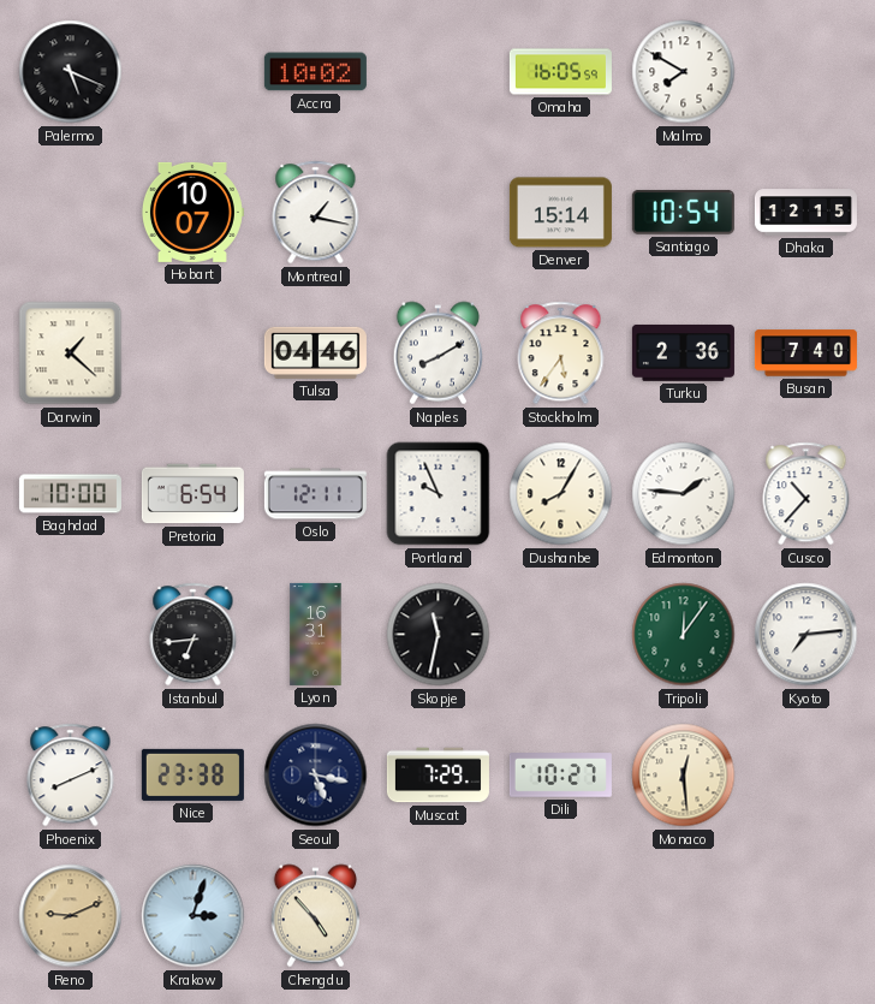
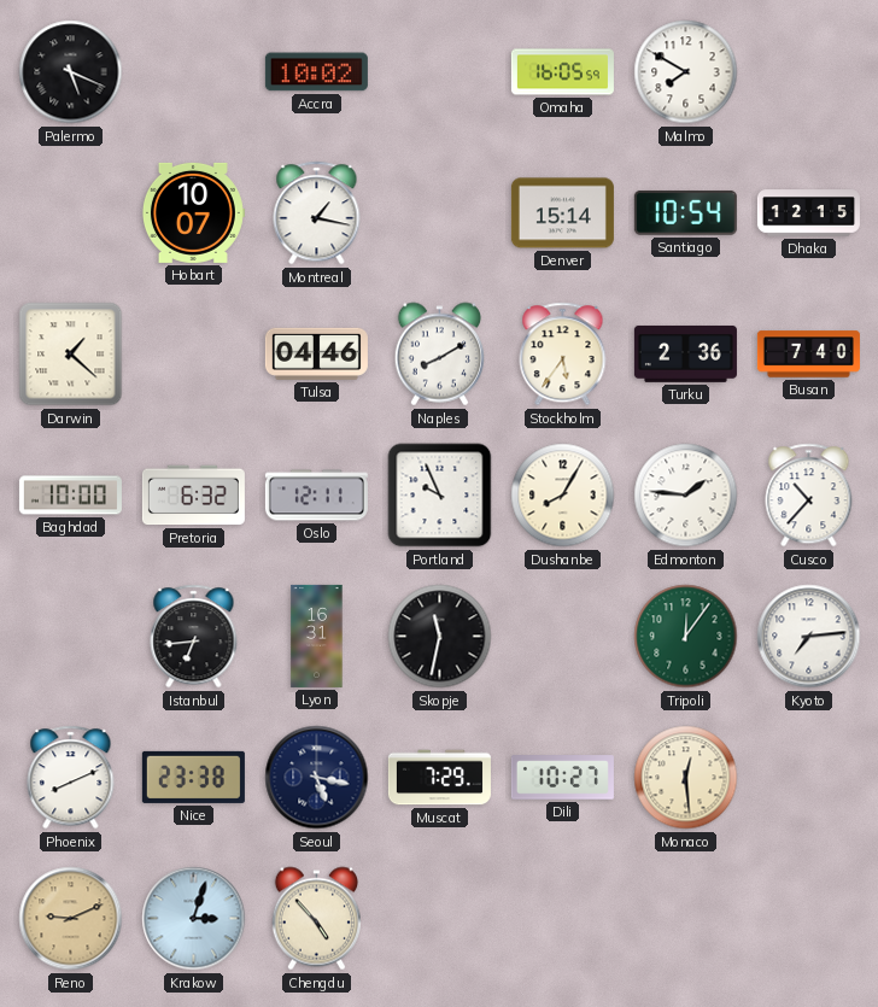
Pretoria: 6:54 -> 6:32 (193, 496)
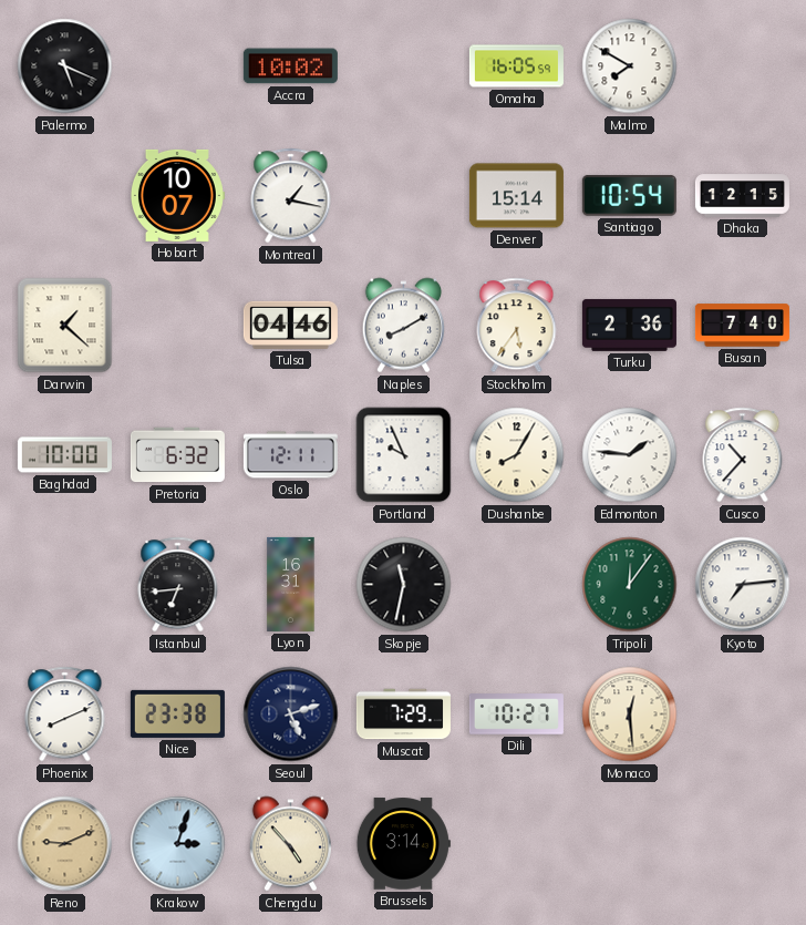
Seoul: 5:17 -> 5:12 (291, 715)
Brussels: none -> 3:14 (403, 844)
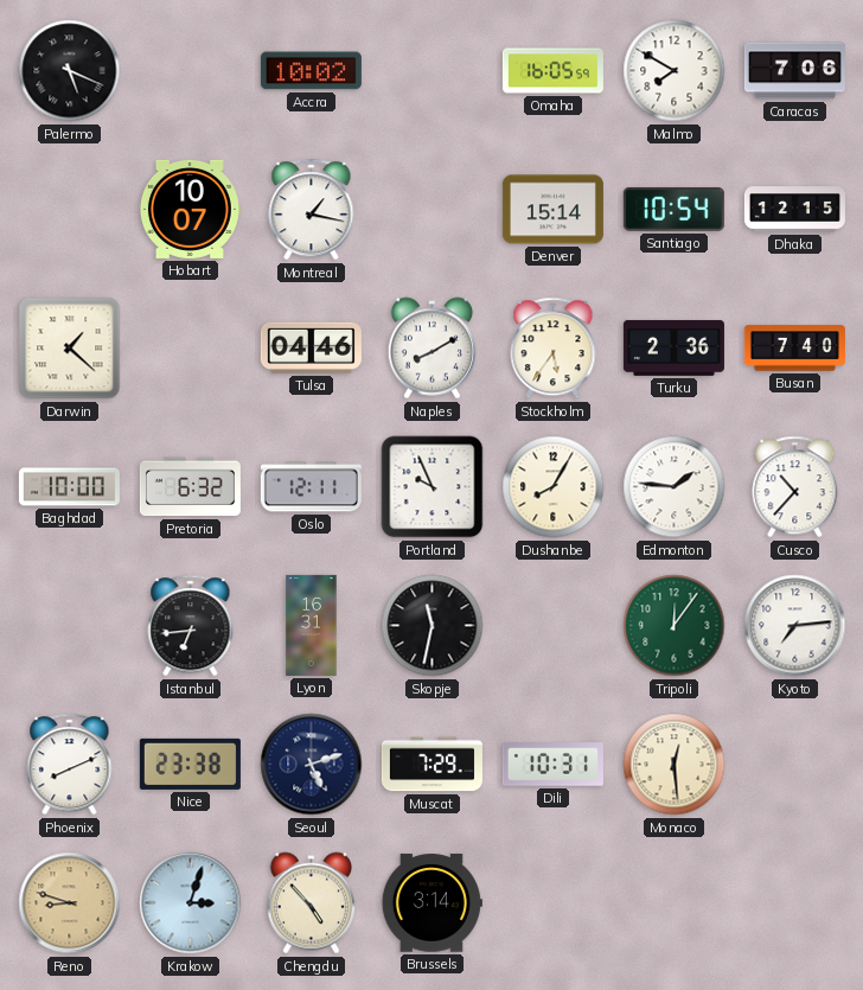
Caracas: none -> 7:06 (794, 71)
Dili: 10:27 -> 10:31 (552, 765)
Reno: 9:11 -> 8:48 (70, 903)
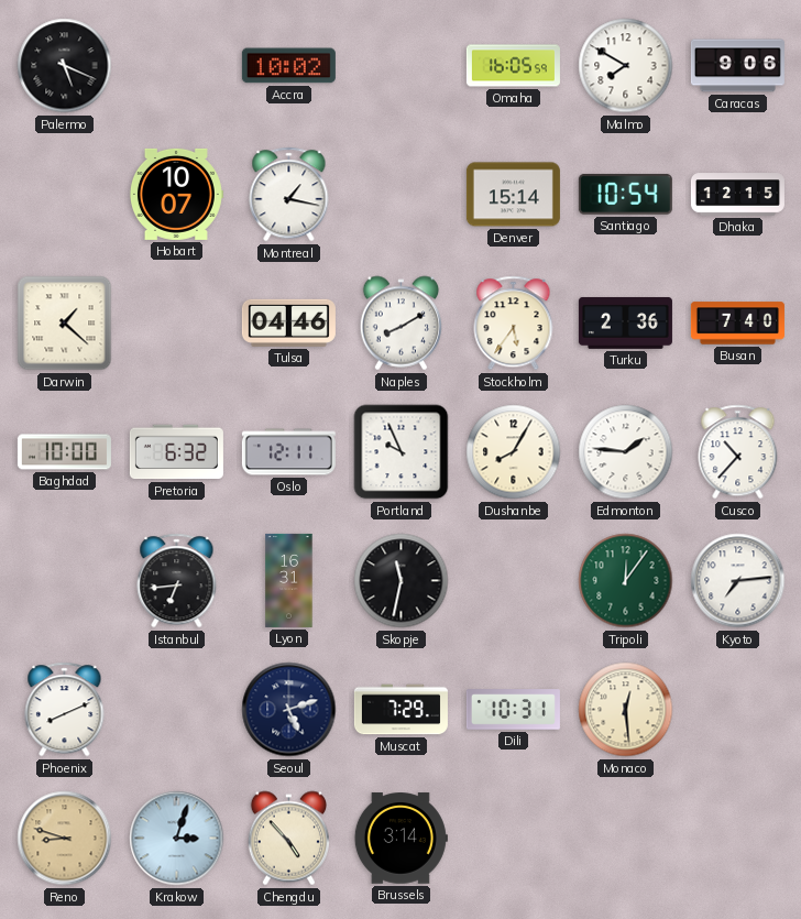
Caracas: 7:06 -> 9:06 (737, 66)
Nice: 23:38 -> none (190, 764)
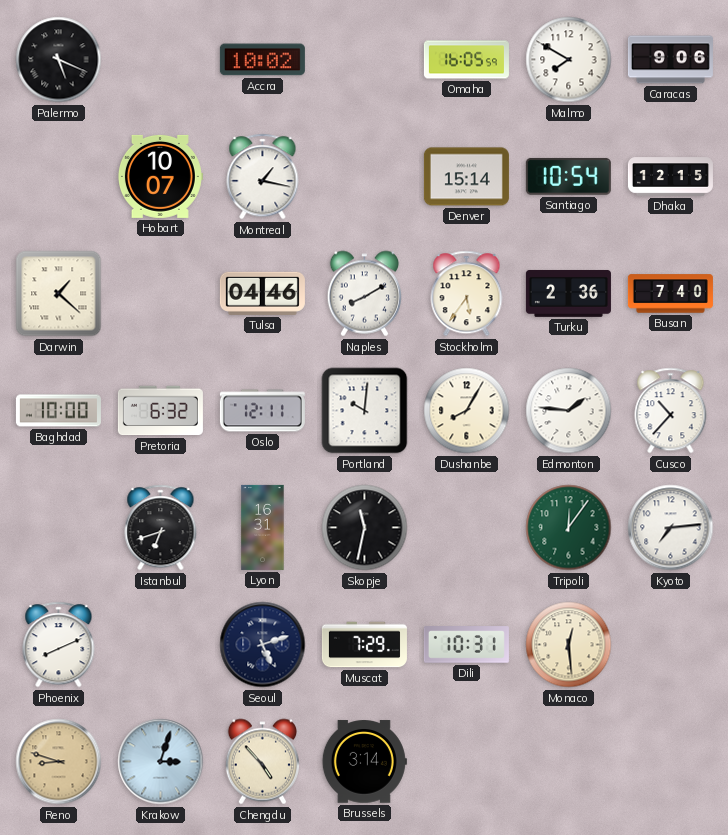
Portland: 9:56 -> 10:01 (365, 411)
Istanbul: 6:44 -> 6:42 (161, 528)
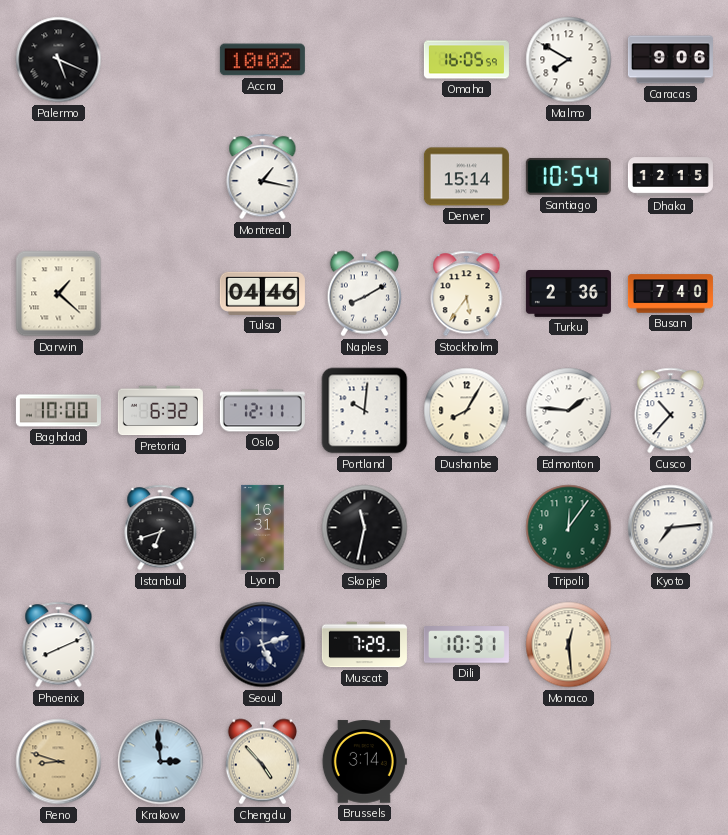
Hobart: 10:07 -> none (160, 176)
Krakow: 3:03 -> 2:59 (161, 762)
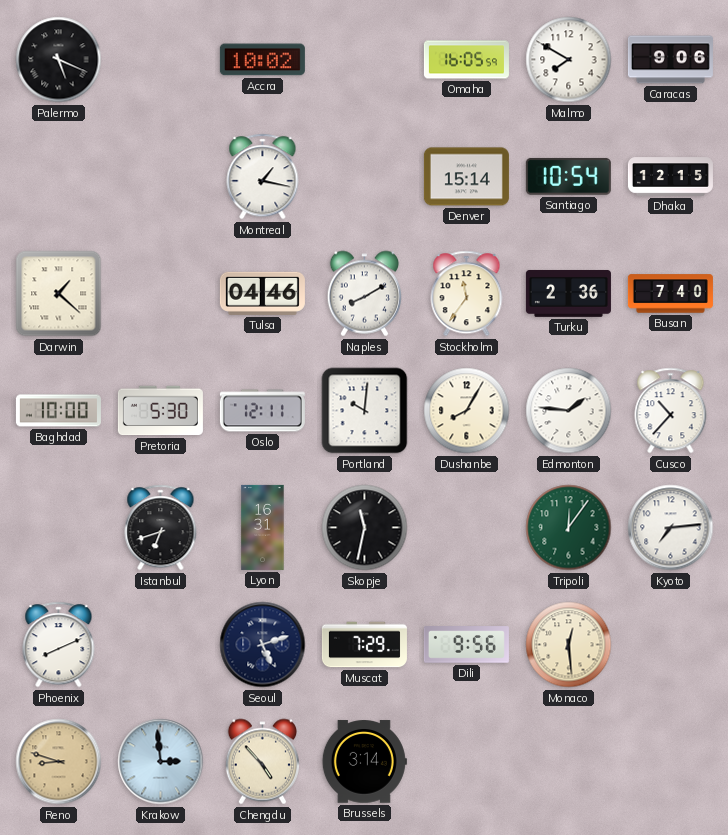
Stockholm: 5:36 -> 11:36 (467, 294)
Pretoria: 6:32 -> 5:30 (160, 411)
Dili: 10:31 -> 9:56 (466, 645)
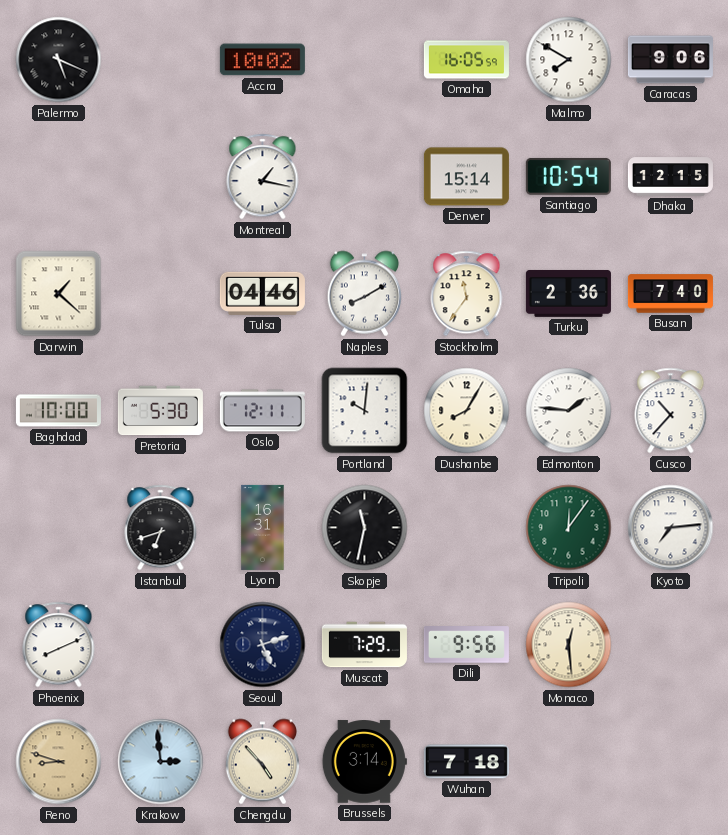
Wuhan: none -> 7:18 (466, 762)
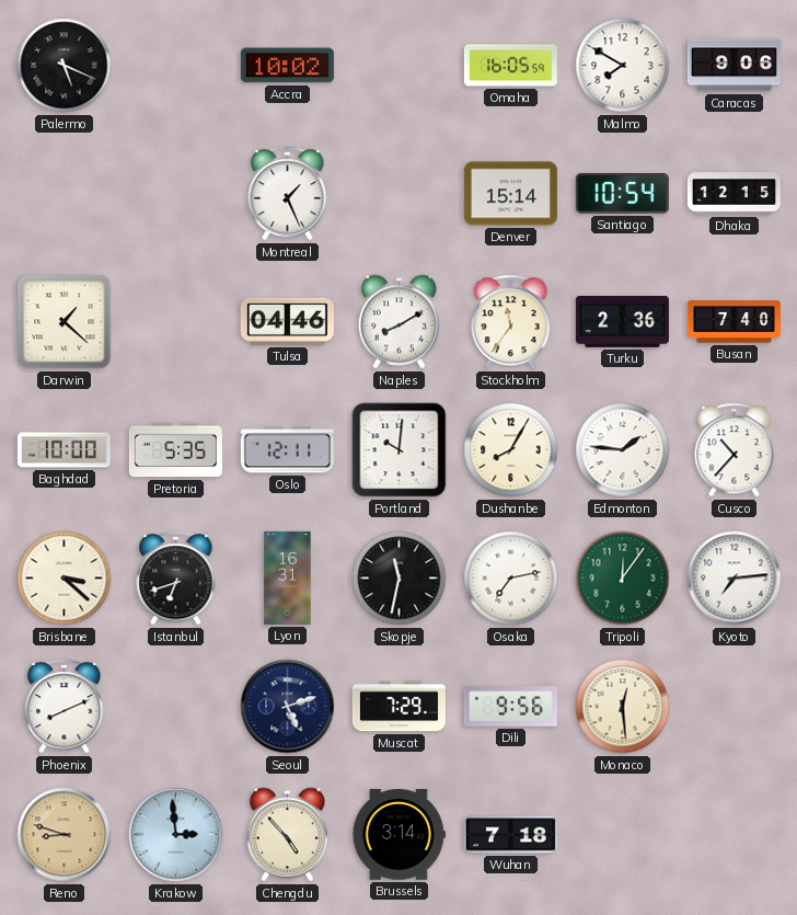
Montreal: 1:17 -> 1:26 (288, 194)
Pretoria: 5:30 -> 5:35 (175, 450)
Brisbane: none -> 3:22 (65, 579)
Osaka: none -> 7:13 (511, 579)
